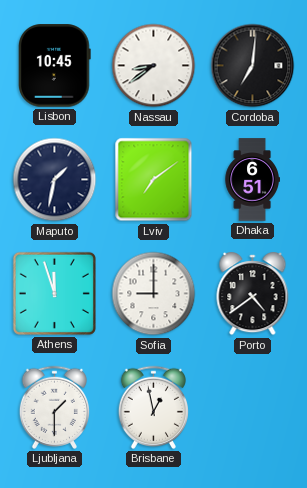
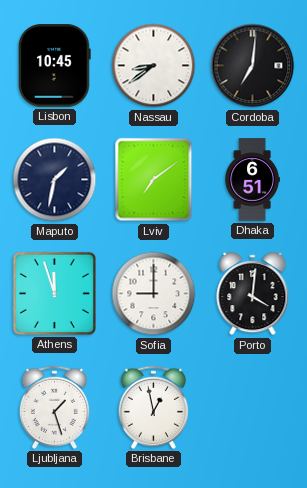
Porto: 4:39 -> 4:01 (253, 294)
Ljubljana: 1:30 -> 1:27 (54, 407)
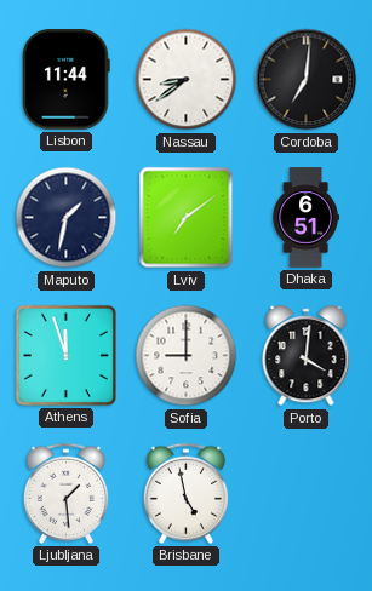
Lisbon: 10:45 -> 11:44 (67, 80)
Ljubljana: 1:27 -> 1:29 (65, 493)
Brisbane: 12:58 -> 4:58 (185, 493)
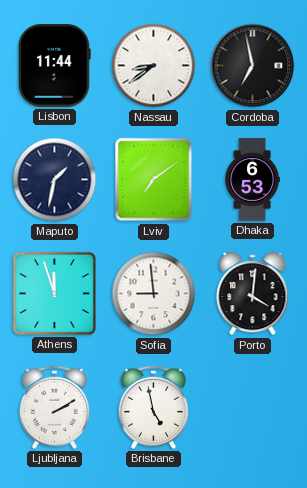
Cordoba: 7:01 -> 6:58 (253, 66)
Dhaka: 6:51 -> 6:53 (252, 180)
Sofia: 9:00 -> 8:59 (154, 294)
Ljubljana: 1:29 -> 2:10 (54, 407)
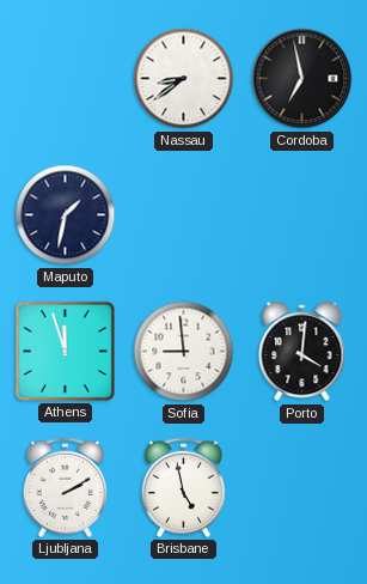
Lisbon: 11:44 -> none (55, 66)
Lviv: 7:09 -> none (154, 180)
Dhaka: 6:53 -> none (252, 180)
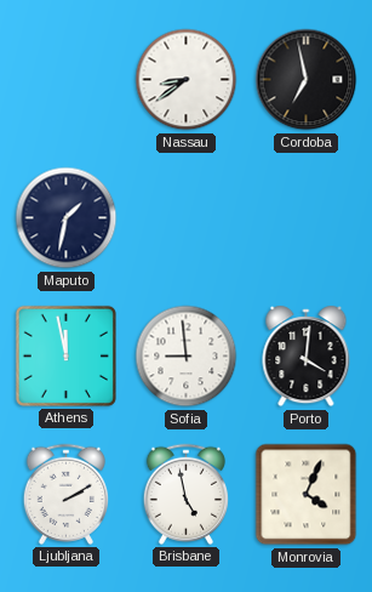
Athens: 11:57 -> 11:58 (65, 355)
Monrovia: none -> 4:04 (307, 495)
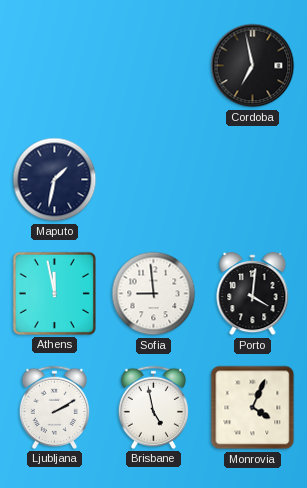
Nassau: 8:39 -> none (187, 80)
